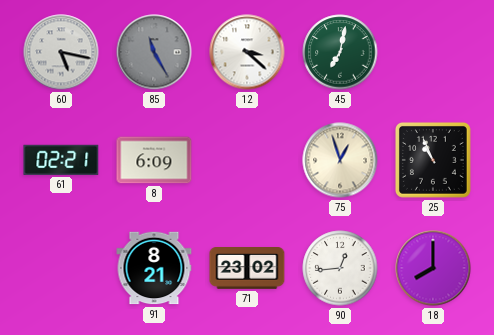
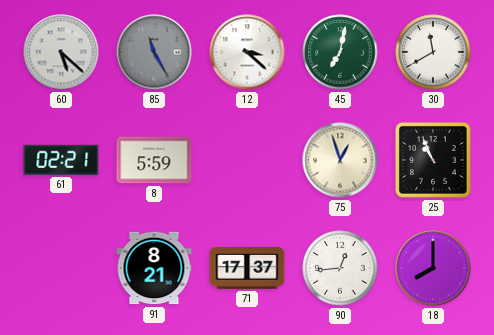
60: 5:17 -> 5:22 (61, 52)
30: none -> 11:40 (433, 52)
8: 6:09 -> 5:59 (154, 160)
71: 23:02 -> 17:37 (247, 269)
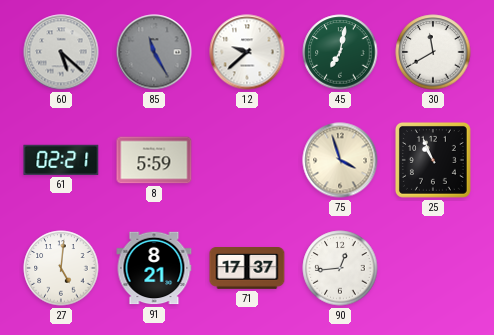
12: 3:22 -> 9:38 (247, 52)
75: 12:57 -> 3:57 (340, 160)
27: none -> 5:01 (61, 268)
18: 8:00 -> none (433, 268)
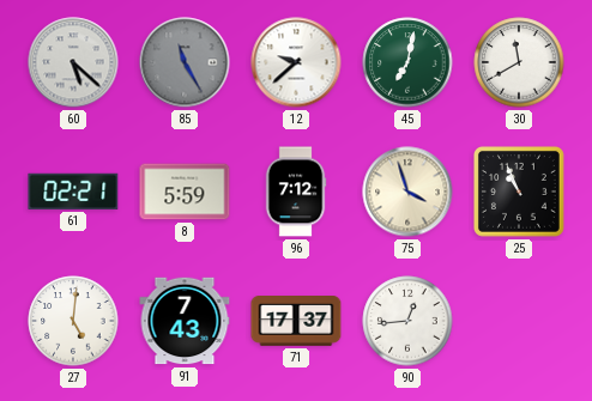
96: none -> 7:12 (296, 192)
91: 8:21 -> 7:43 (185, 321)
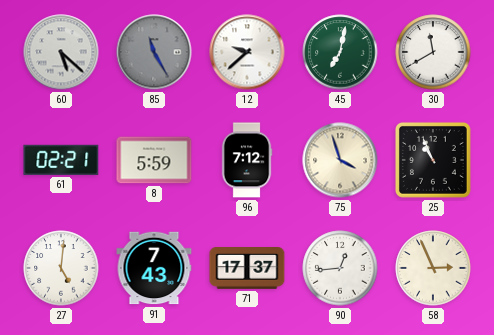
58: none -> 2:56 (433, 268)
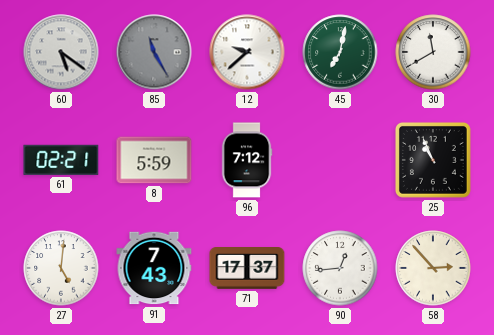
60: 5:22 -> 5:21 (61, 52)
75: 3:57 -> none (340, 160)
58: 2:56 -> 2:53 (433, 268)
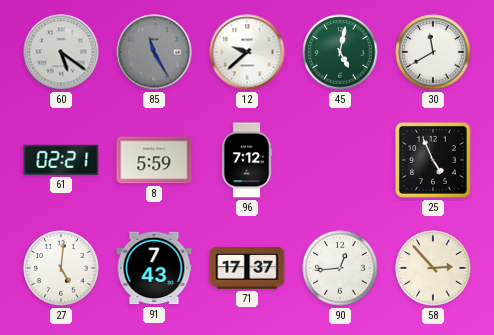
45: 7:02 -> 5:02 (340, 52)
25: 10:56 -> 4:56 (433, 160)
